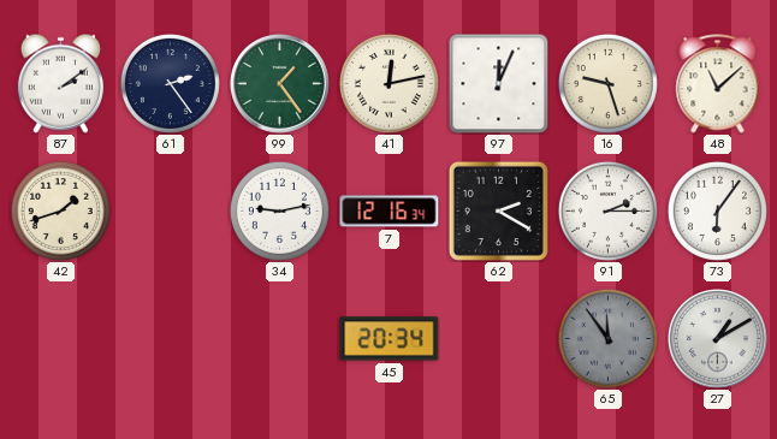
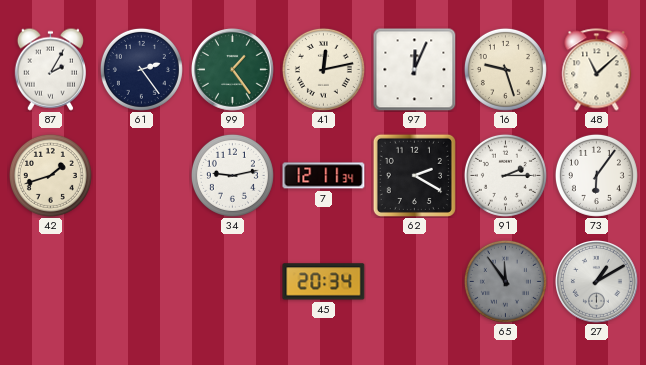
87: 2:09 -> 2:05 (50, 69)
7: 12:16 -> 12:11 (324, 176)
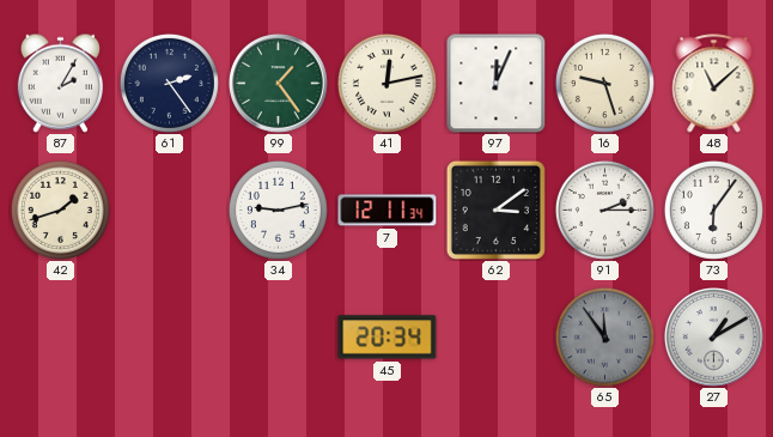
62: 2:20 -> 3:09 (495, 210)
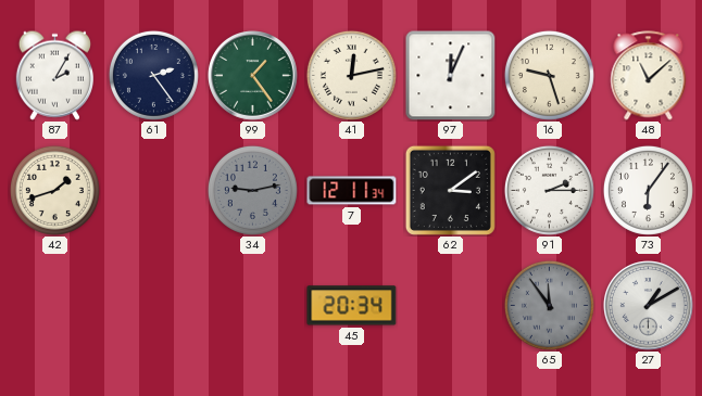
34 dial: white -> grey (252, 190)
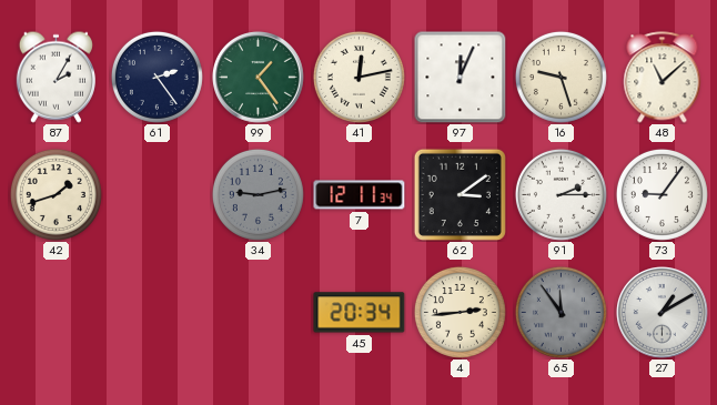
73: 6:06 -> 9:06 (662, 194)
4: none -> 2:44 (460, 312)
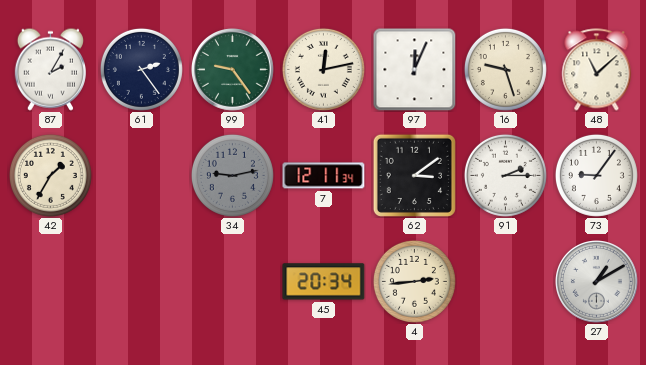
99: 1:24 -> 9:24 (233, 70)
42: 1:42 -> 1:35 (50, 175)
65: 11:54 -> none (561, 312)
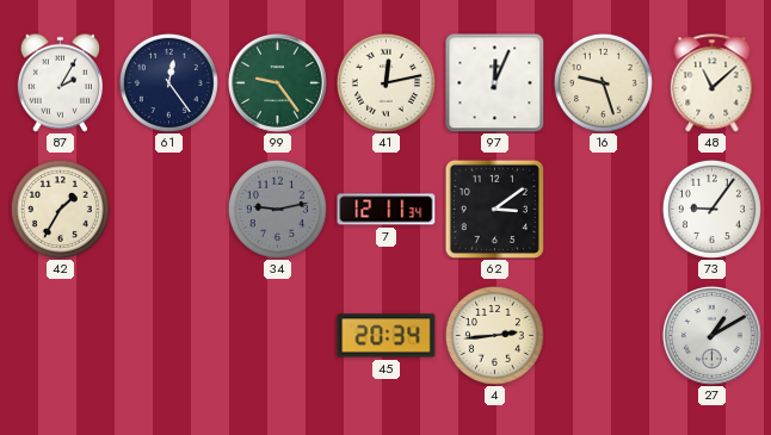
61: 2:24 -> 12:24 (168, 82)
91: 2:15 -> none (505, 175)
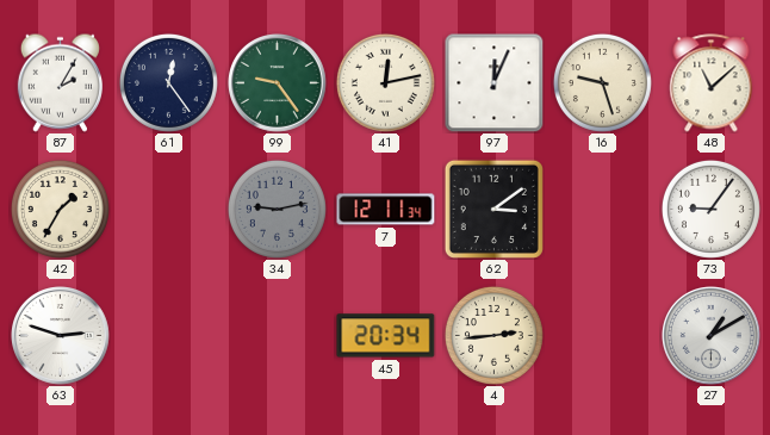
63: none -> 2:48 (61, 336)
